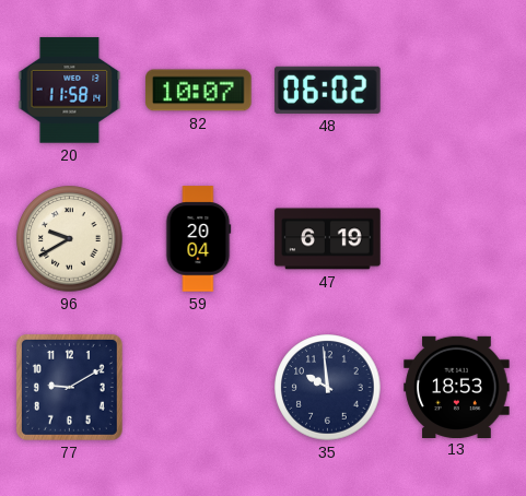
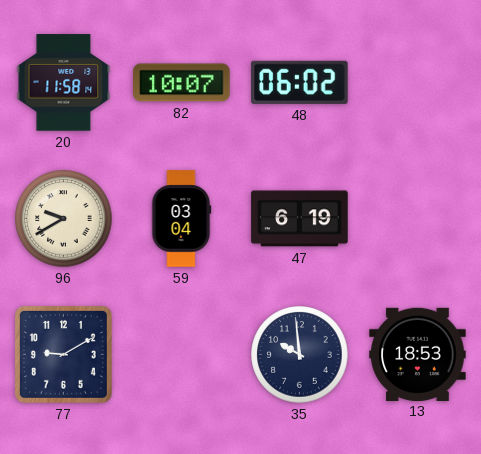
59: 20:04 -> 03:04 (181, 219)
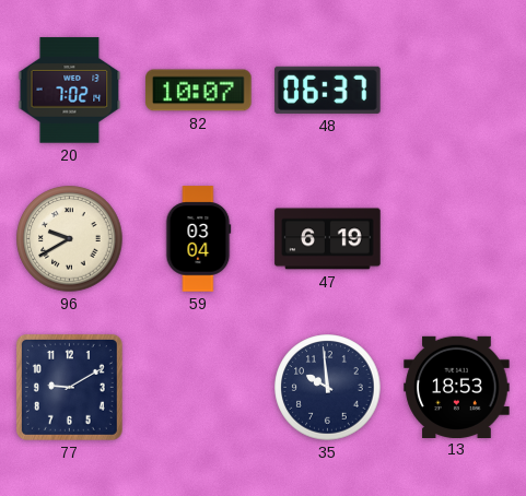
20: 11:58 -> 7:02 (70, 91)
48: 06:02 -> 06:37 (328, 90)
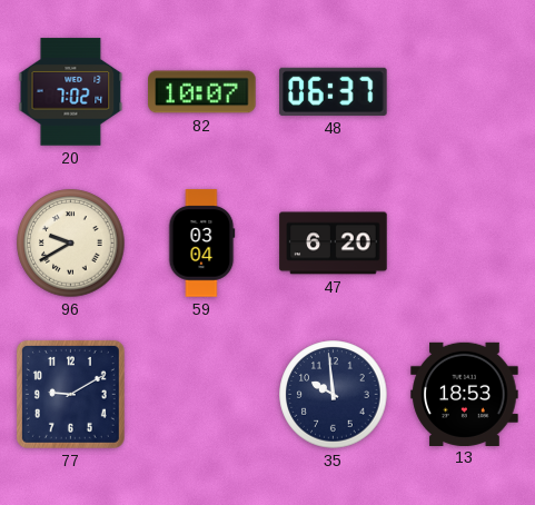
47: 6:19 -> 6:20 (334, 244)
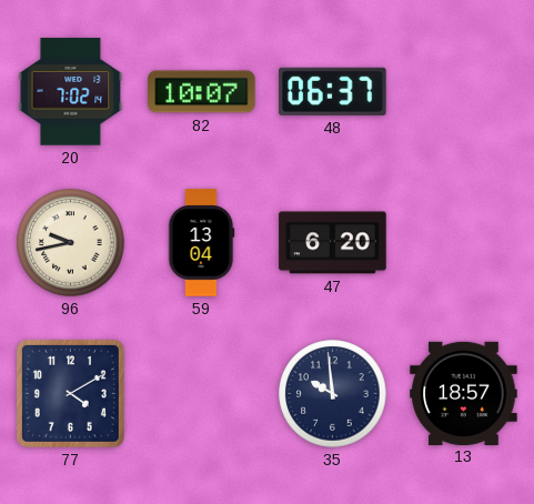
96: 9:40 -> 9:43 (71, 243)
59: 03:04 -> 13:04 (201, 243)
77: 9:10 -> 4:10 (70, 393)
13: 18:53 -> 18:57 (464, 393)
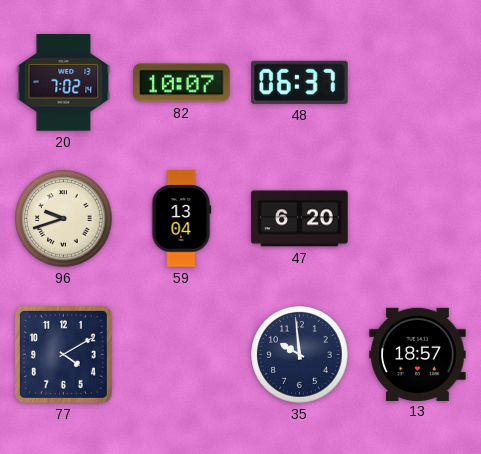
96: 9:43 -> 9:42 (64, 219)
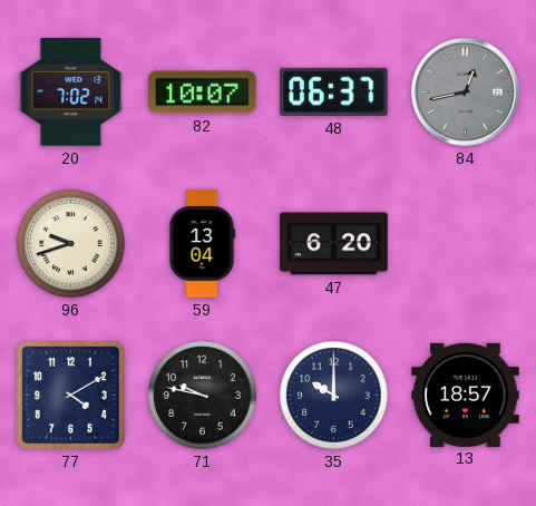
84: none -> 12:43 (466, 93)
71: none -> 9:47 (203, 396)
35: 9:59 -> 10:00 (334, 396)
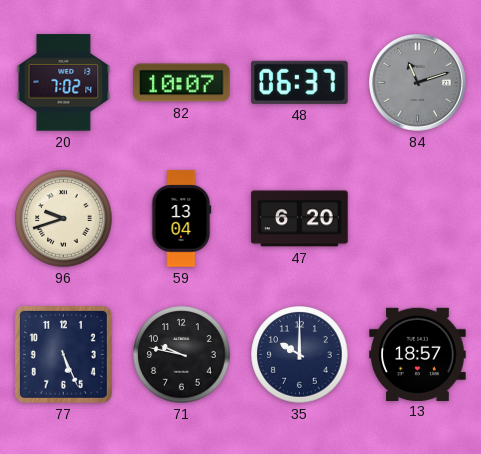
84: 12:43 -> 11:12 (418, 83)
77: 4:10 -> 5:26 (63, 354)
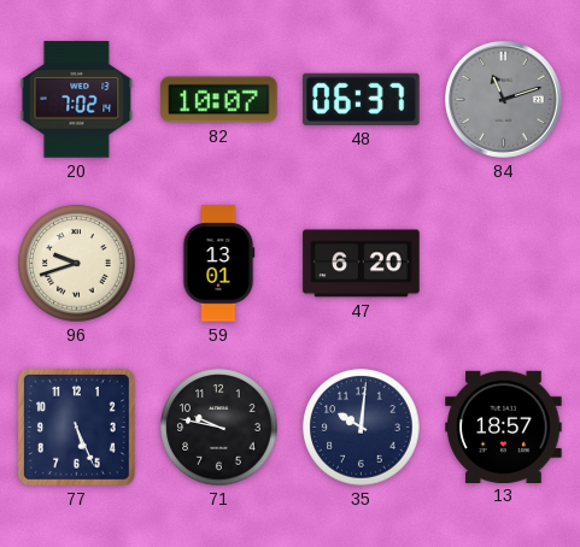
59: 13:04 -> 13:01 (218, 264)
35: 10:00 -> 10:01 (362, 428)
